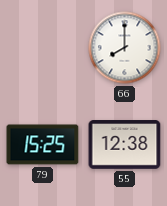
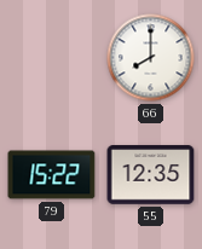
79: 15:25 -> 15:22 (52, 175)
55: 12:38 -> 12:35 (151, 175)
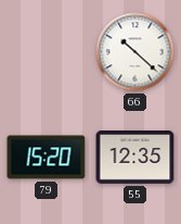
66: 8:00 -> 10:22 (135, 52)
79: 15:22 -> 15:20 (47, 158)
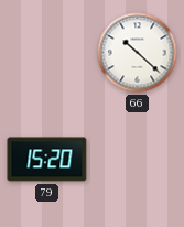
55: 12:35 -> none (135, 158)
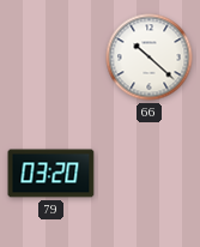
79: 15:20 -> 03:20 (51, 174)
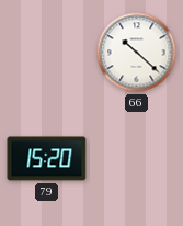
79: 03:20 -> 15:20 (47, 159)
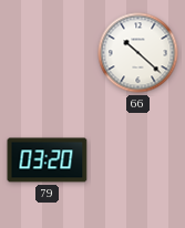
79: 15:20 -> 03:20 (48, 160)
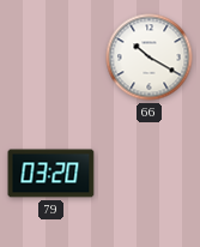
66: 10:22 -> 10:20 (150, 58)
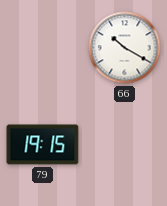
79: 03:20 -> 19:15 (43, 145)
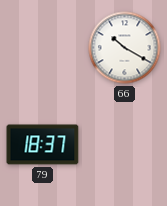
79: 19:15 -> 18:37 (43, 145)
